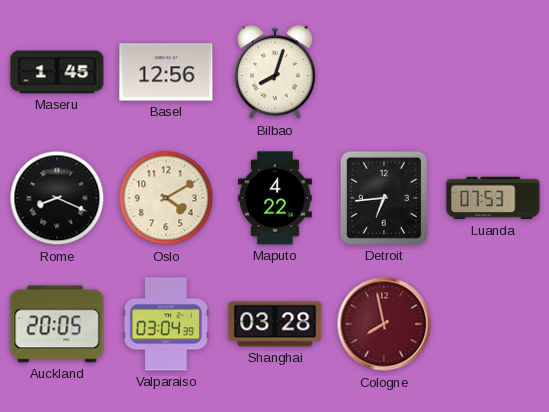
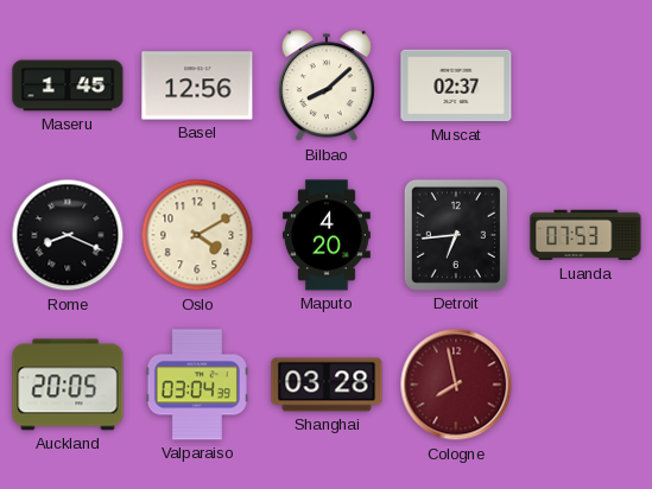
Bilbao: 8:03 -> 8:08 (327, 87)
Muscat: none -> 02:37 (456, 85)
Maputo: 4:22 -> 4:20 (327, 235)
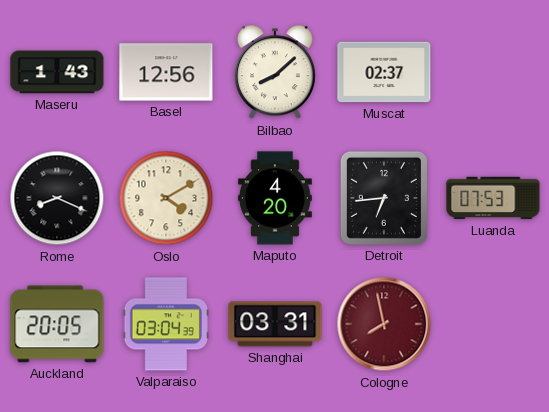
Maseru: 1:45 -> 1:43 (57, 72)
Shanghai: 03:28 -> 03:31 (275, 324)
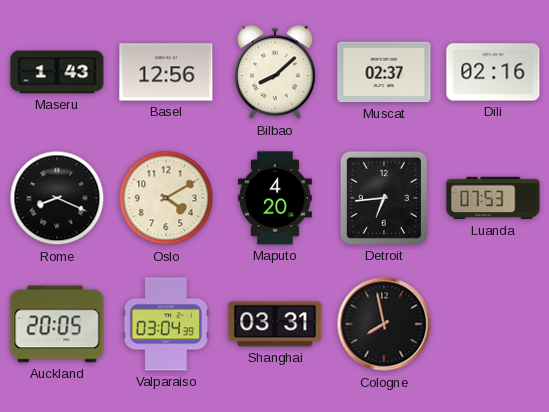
Dili: none -> 02:16 (493, 72)
Cologne dial: burgundy -> black (384, 324)
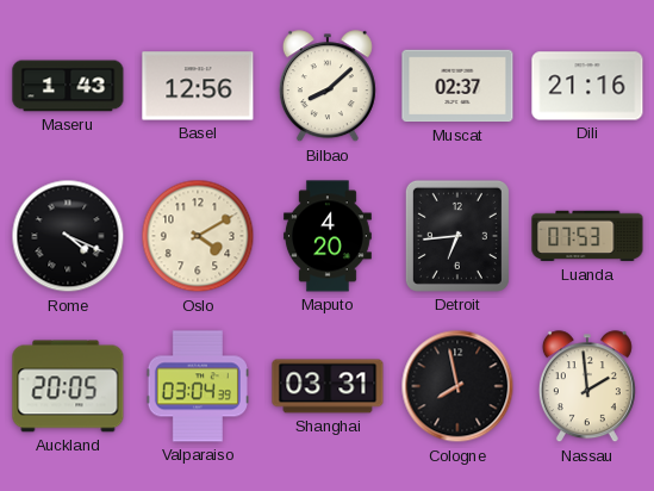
Dili: 02:16 -> 21:16 (587, 86)
Rome: 8:19 -> 4:19 (68, 236)
Nassau: none -> 1:59 (587, 387)
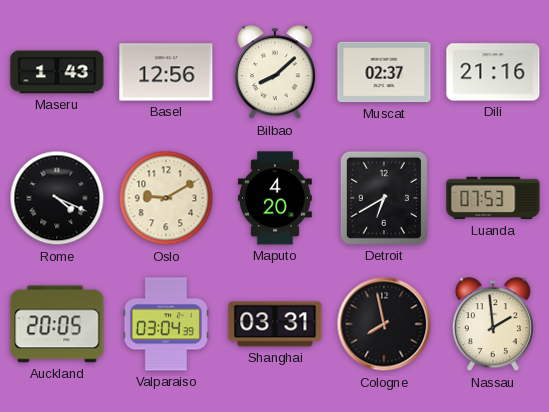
Oslo: 4:10 -> 9:10 (166, 198)
Detroit: 6:44 -> 6:40 (384, 198)
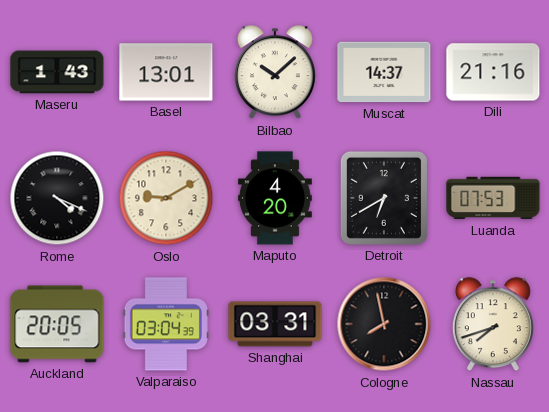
Basel: 12:56 -> 13:01 (166, 72)
Bilbao: 8:08 -> 10:08 (275, 73)
Muscat: 02:37 -> 14:37 (384, 72)
Nassau: 1:59 -> 7:42 (493, 325)
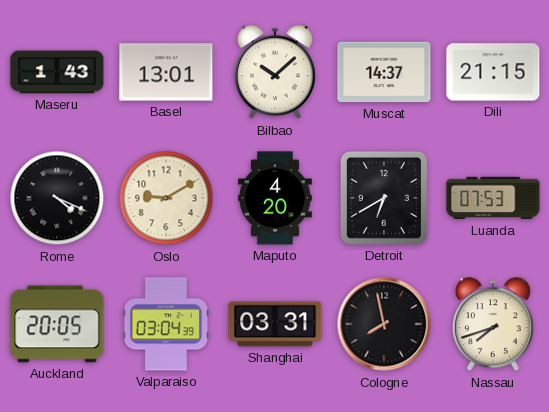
Dili: 21:16 -> 21:15 (493, 72)
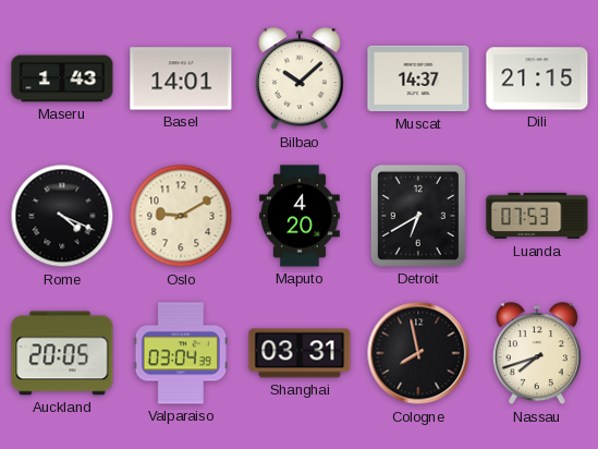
Basel: 13:01 -> 14:01 (181, 78)
